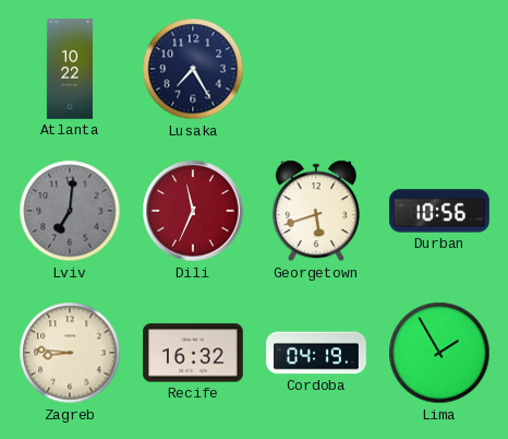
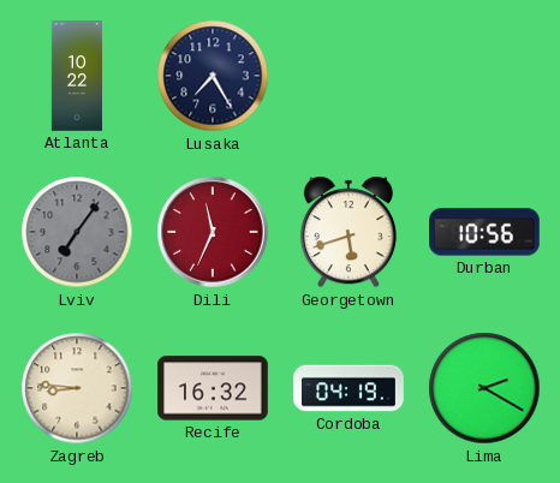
Lviv: 7:01 -> 7:06 (77, 232)
Lima: 1:55 -> 2:20 (484, 388)
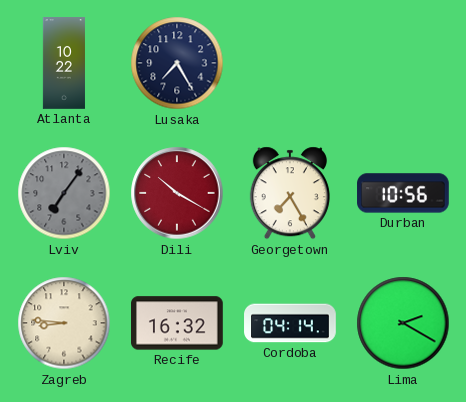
Dili: 11:34 -> 10:20 (177, 193)
Georgetown: 5:42 -> 7:25 (290, 193)
Cordoba: 04:19 -> 04:14 (290, 323)
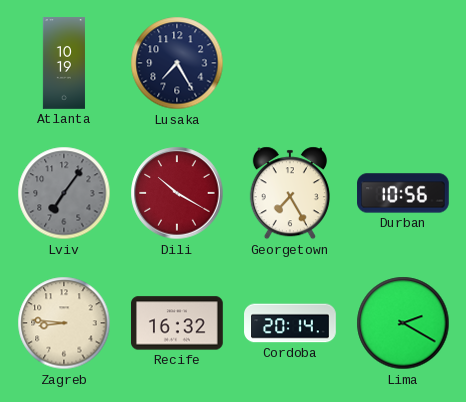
Atlanta: 10:22 -> 10:19 (64, 63)
Cordoba: 04:14 -> 20:14 (290, 323)
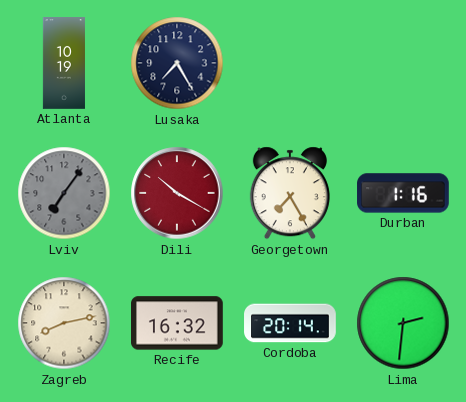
Durban: 10:56 -> 1:16 (403, 193)
Zagreb: 8:46 -> 8:13 (64, 323)
Lima: 2:20 -> 2:31 (403, 323)
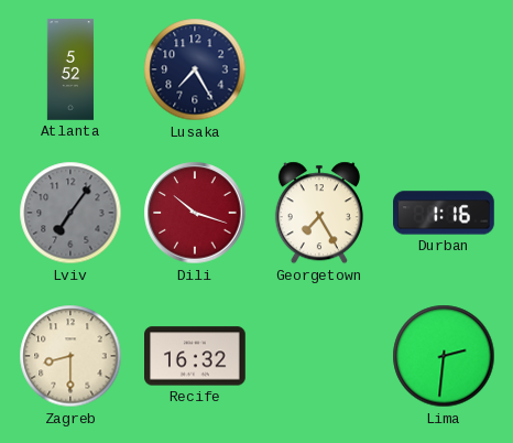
Atlanta: 10:19 -> 5:52 (70, 69)
Dili: 10:20 -> 10:18 (195, 213)
Zagreb: 8:13 -> 8:30 (70, 356)
Cordoba: 20:14 -> none (290, 323)
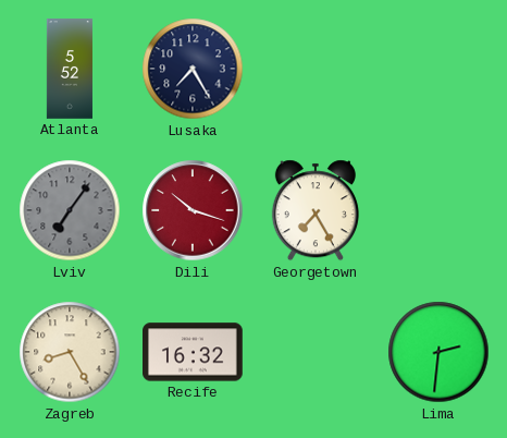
Durban: 1:16 -> none (444, 213)
Zagreb: 8:30 -> 8:25 (70, 352)
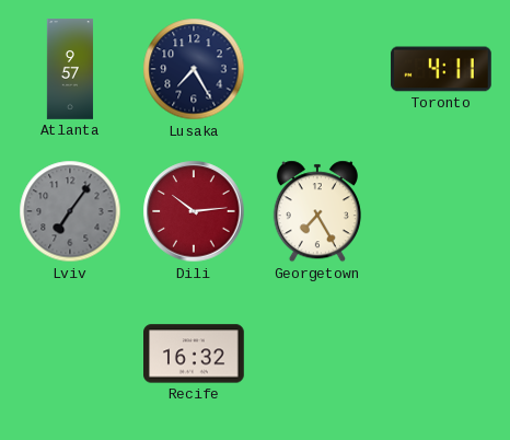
Atlanta: 5:52 -> 9:57 (70, 69)
Toronto: none -> 4:11 (441, 69)
Dili: 10:18 -> 10:14 (194, 211)
Zagreb: 8:25 -> none (70, 352)
Lima: 2:31 -> none (438, 352)
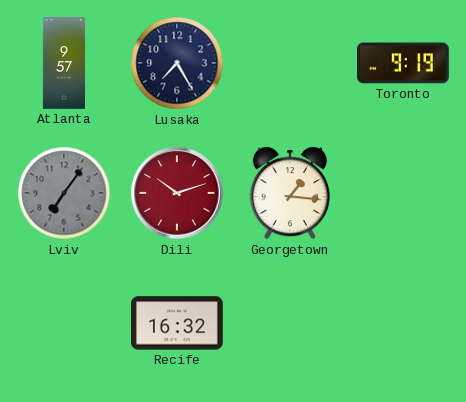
Toronto: 4:11 -> 9:19 (403, 63)
Dili: 10:14 -> 10:12 (177, 193)
Georgetown: 7:25 -> 1:16 (290, 193)
